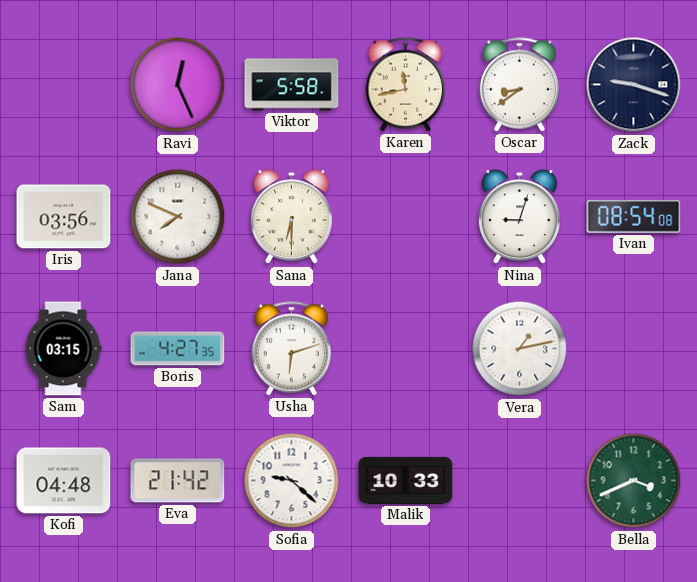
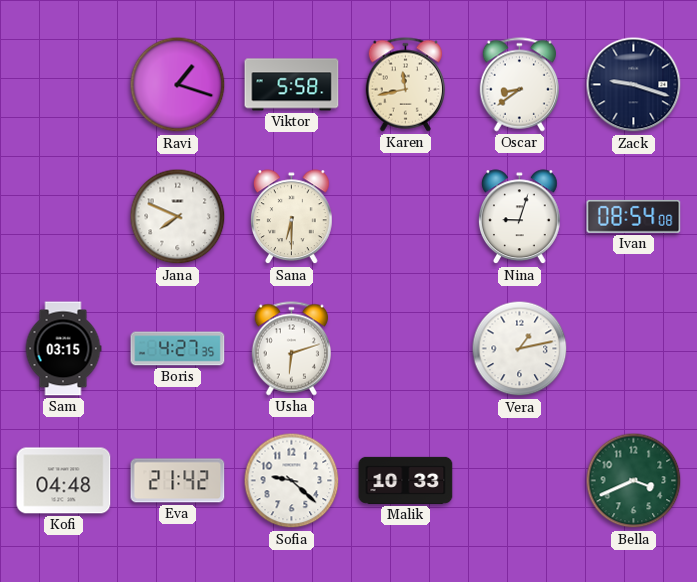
Ravi: 12:26 -> 1:18 (178, 85)
Iris: 03:56 -> none (64, 217)
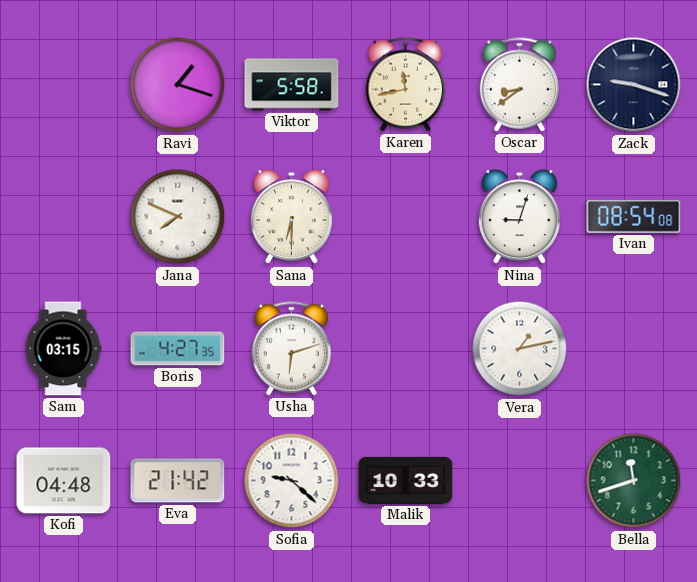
Bella: 3:41 -> 11:42 (634, 481)
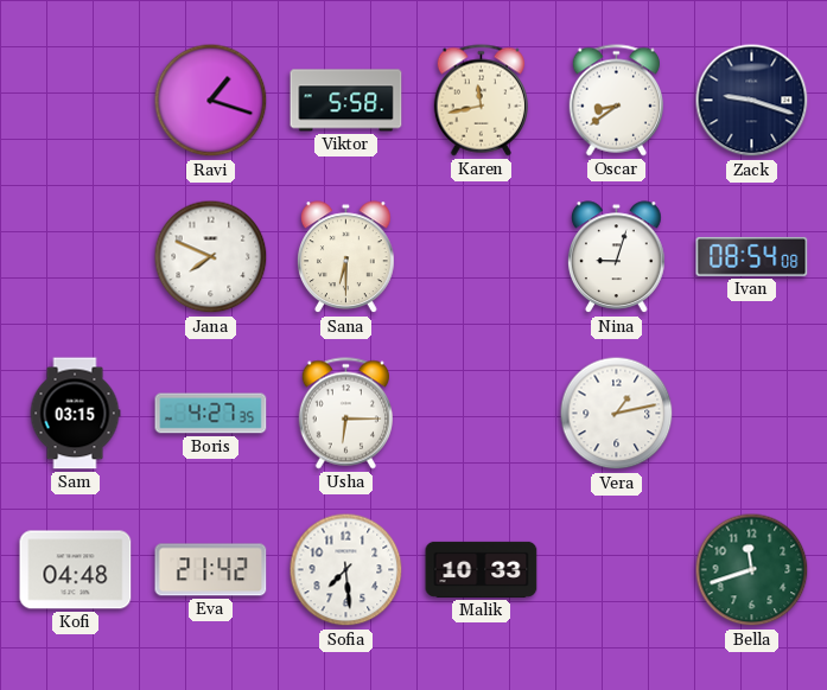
Usha: 6:12 -> 6:15 (345, 414)
Sofia: 9:22 -> 7:29 (346, 570)
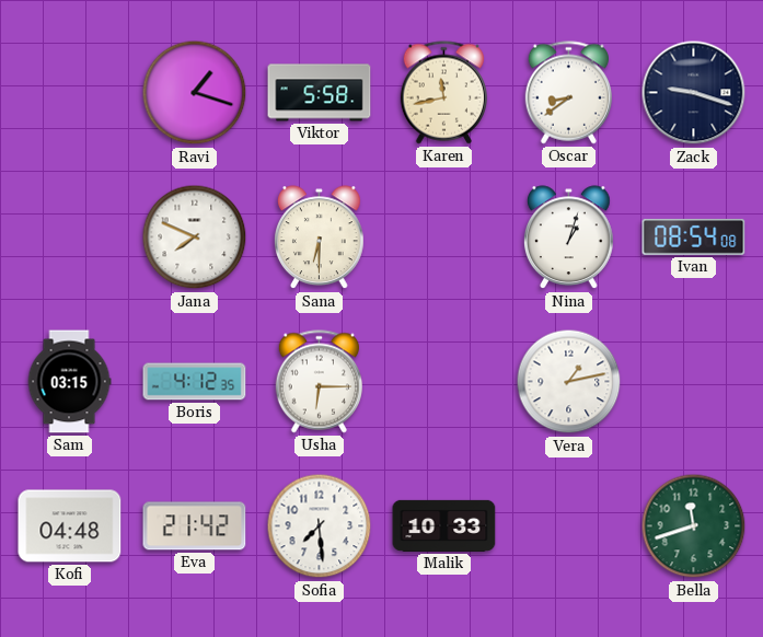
Nina: 9:03 -> 1:03 (569, 238)
Boris: 4:27 -> 4:12 (195, 382)
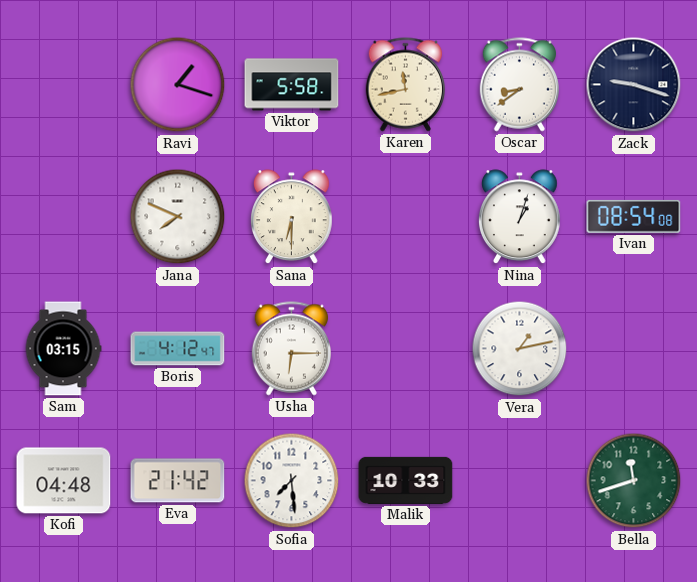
Boris: 4:12:35 -> 4:12:47 (178, 349)
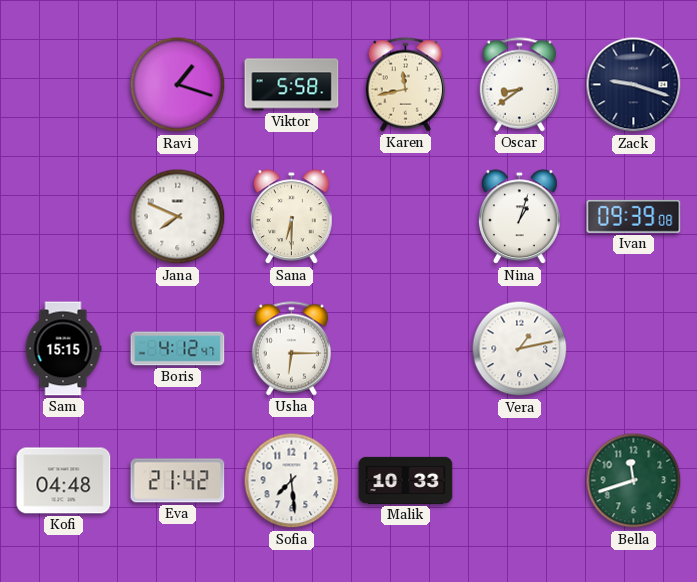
Ivan: 08:54 -> 09:39 (634, 216)
Sam: 03:15 -> 15:15 (63, 349)
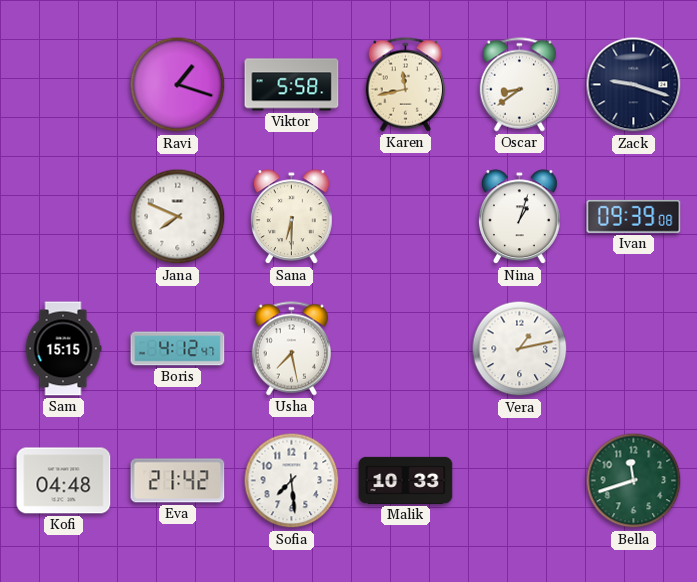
Usha: 6:15 -> 7:28 (291, 349)
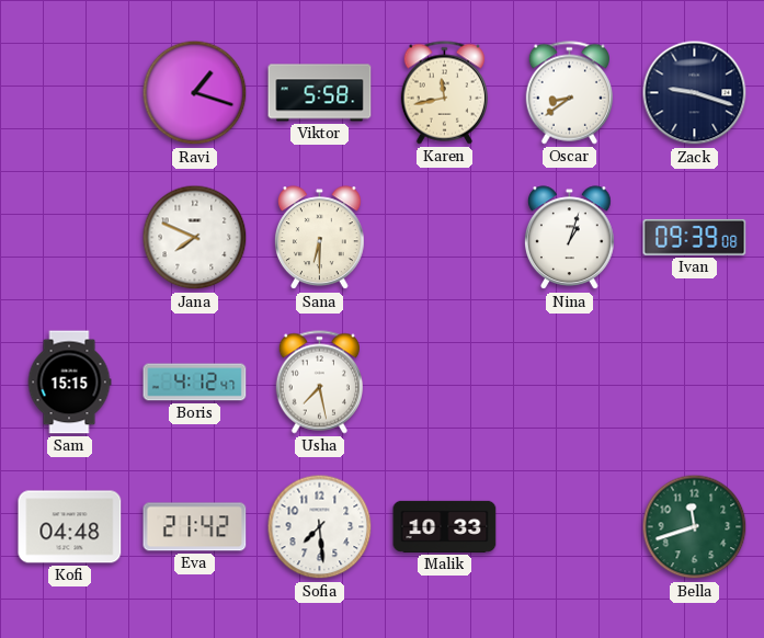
Vera: 1:13 -> none (520, 349)
